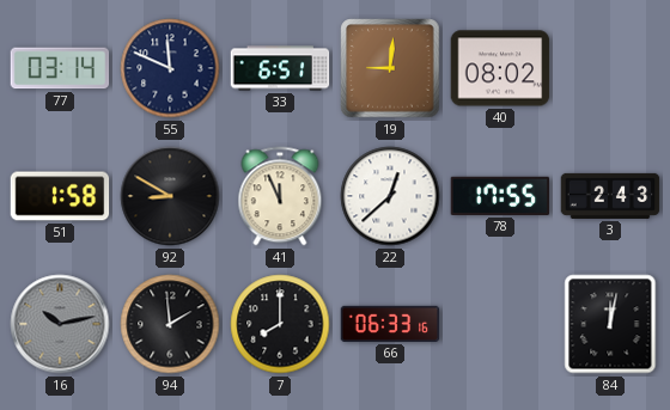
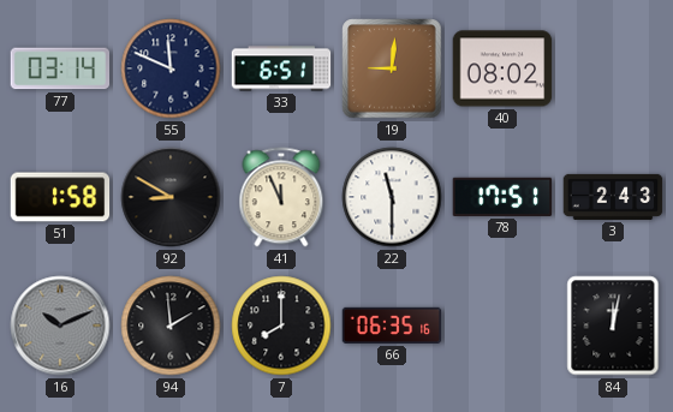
22: 12:38 -> 11:30 (392, 197)
78: 17:55 -> 17:51 (502, 197)
16: 10:13 -> 10:11 (60, 326)
66: 06:33 -> 06:35 (392, 326)
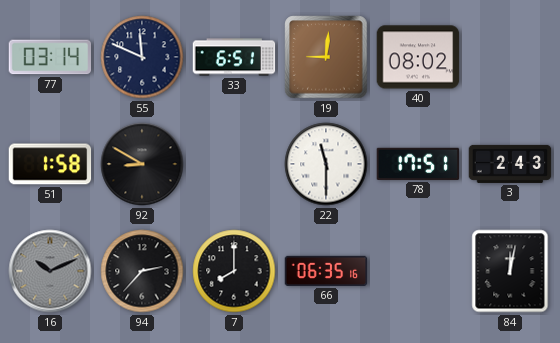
41: 11:56 -> none (281, 197)
94: 1:59 -> 2:37 (142, 271)
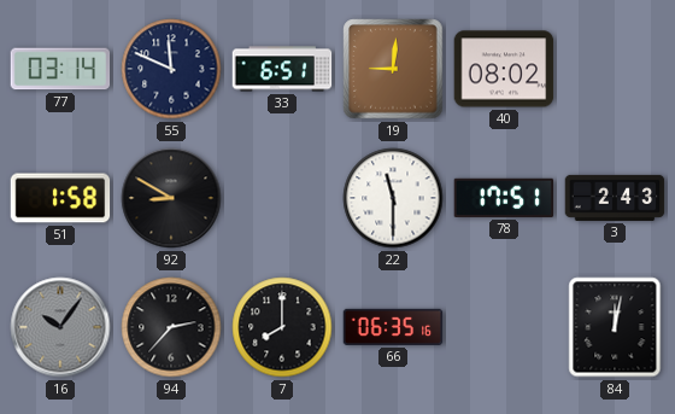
16: 10:11 -> 10:06 (60, 327)
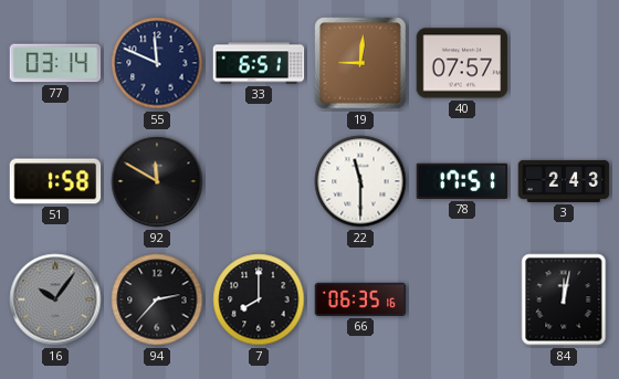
40: 08:02 -> 07:57 (462, 63)
92: 8:50 -> 11:50 (157, 181)
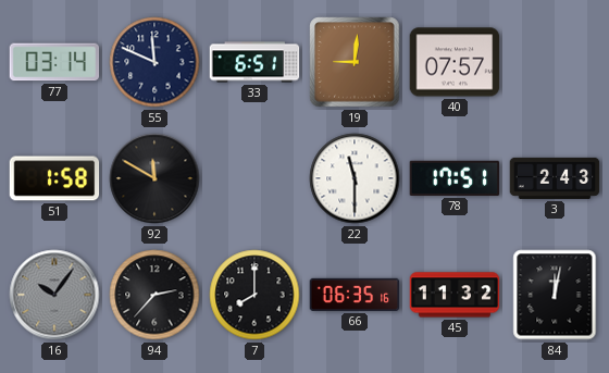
45: none -> 11:32 (455, 295)
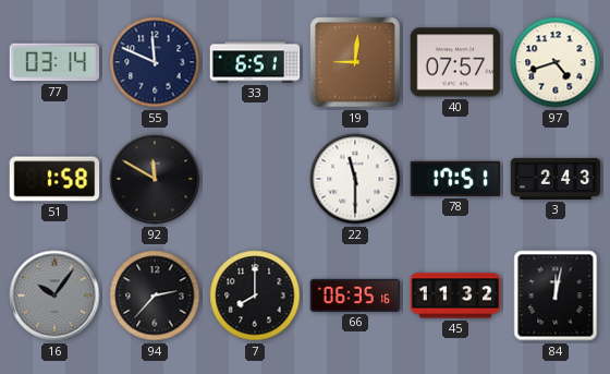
97: none -> 4:42 (556, 62)
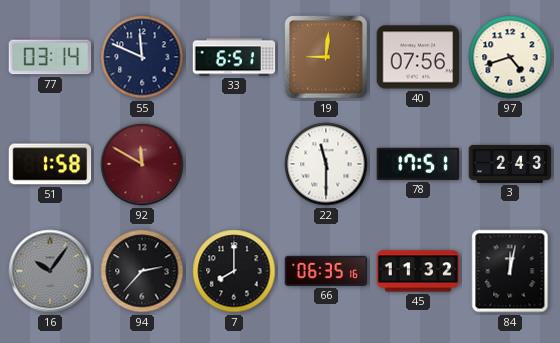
40: 07:57 -> 07:56 (418, 57)
92 dial: black -> burgundy (142, 164)
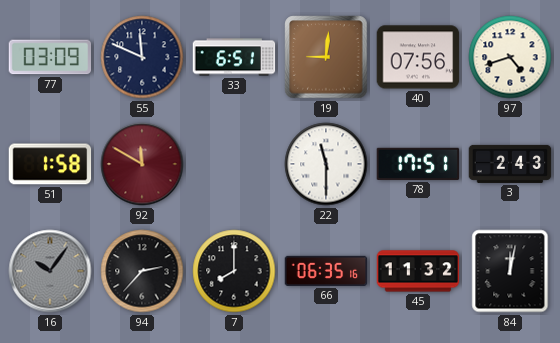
77: 03:14 -> 03:09 (50, 57)
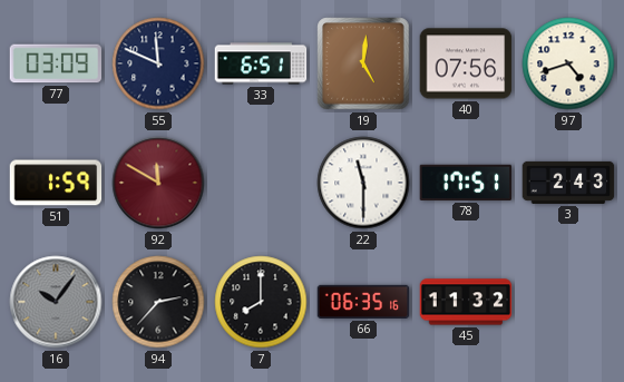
19: 9:01 -> 5:01 (363, 63)
51: 1:58 -> 1:59 (56, 183)
84: 12:02 -> none (510, 271)
